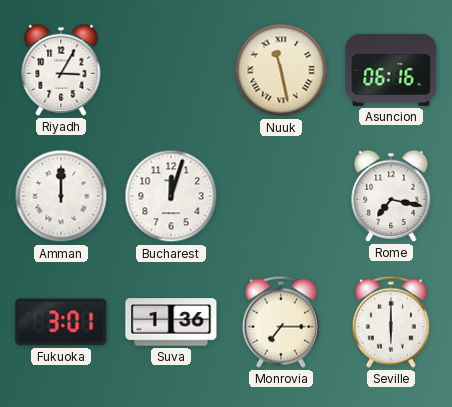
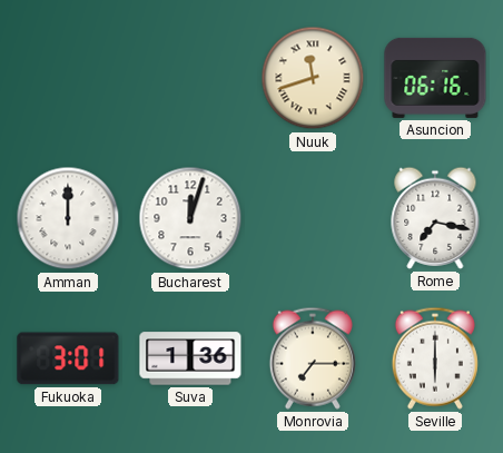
Riyadh: 3:05 -> none (61, 70)
Nuuk: 11:28 -> 11:42 (313, 78)
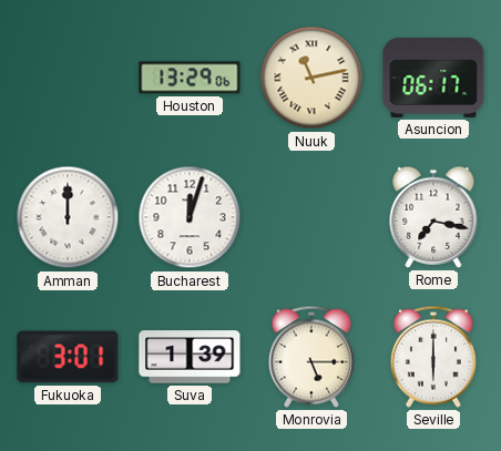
Houston: none -> 13:29 (190, 78)
Nuuk: 11:42 -> 11:13 (311, 78)
Asuncion: 06:16 -> 06:17 (433, 78)
Suva: 1:36 -> 1:39 (190, 357)
Monrovia: 7:15 -> 5:15 (311, 357)
